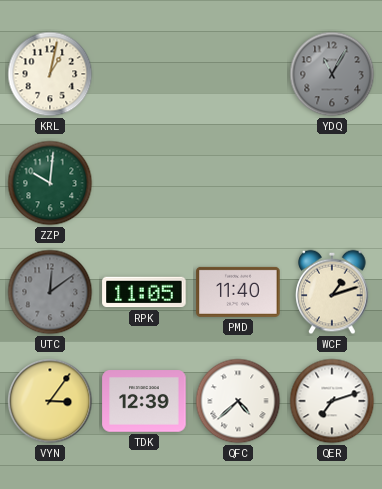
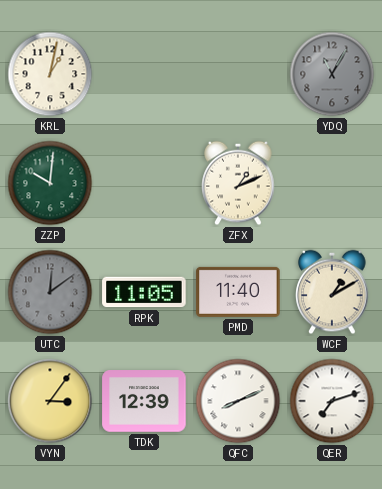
ZFX: none -> 1:11 (238, 183)
WCF: 1:12 -> 1:10 (332, 292)
QFC: 4:38 -> 8:11 (238, 401)
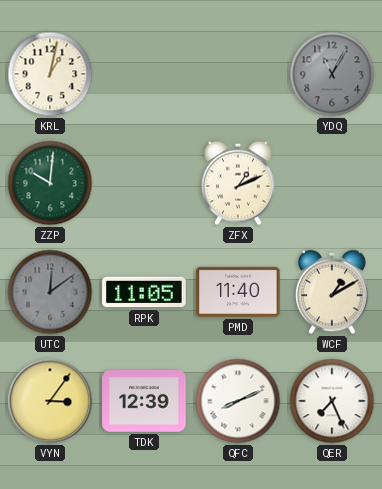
QER: 7:12 -> 7:26 (332, 401)
